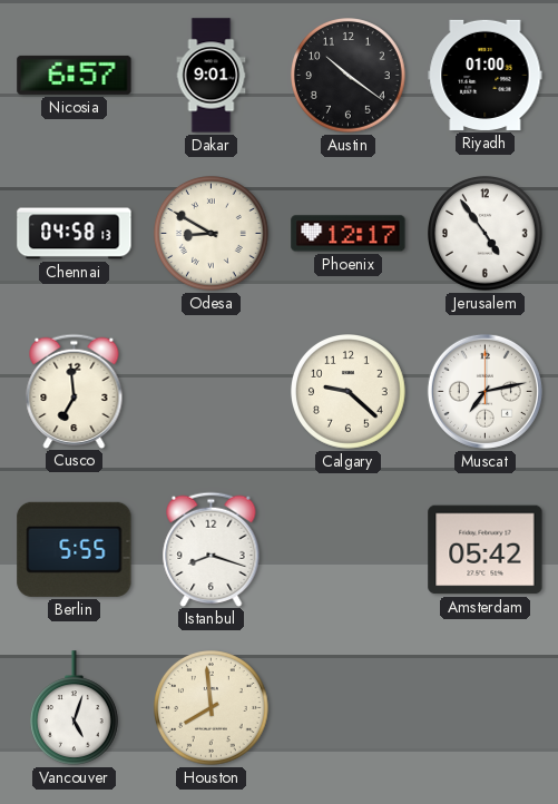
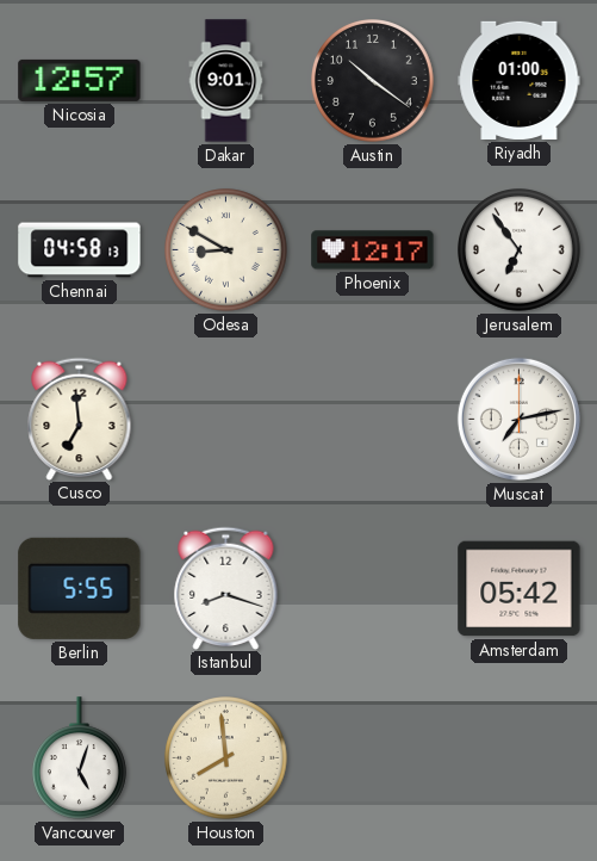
Nicosia: 6:57 -> 12:57 (80, 80)
Jerusalem: 4:54 -> 6:54 (520, 250)
Calgary: 9:22 -> none (349, 392)
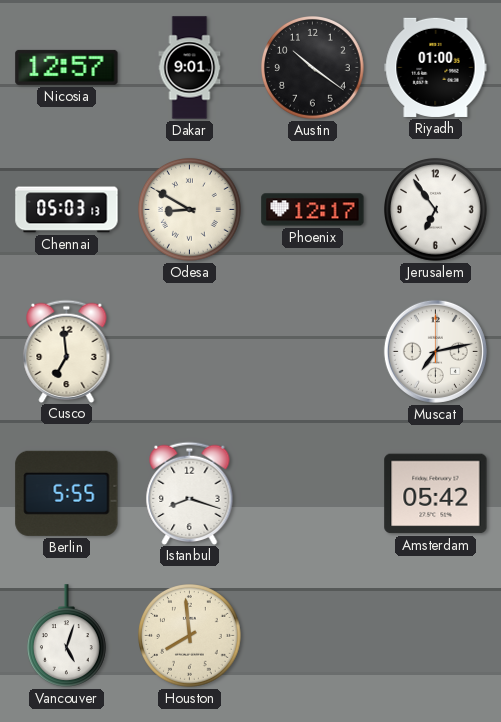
Chennai: 04:58 -> 05:03 (67, 210)
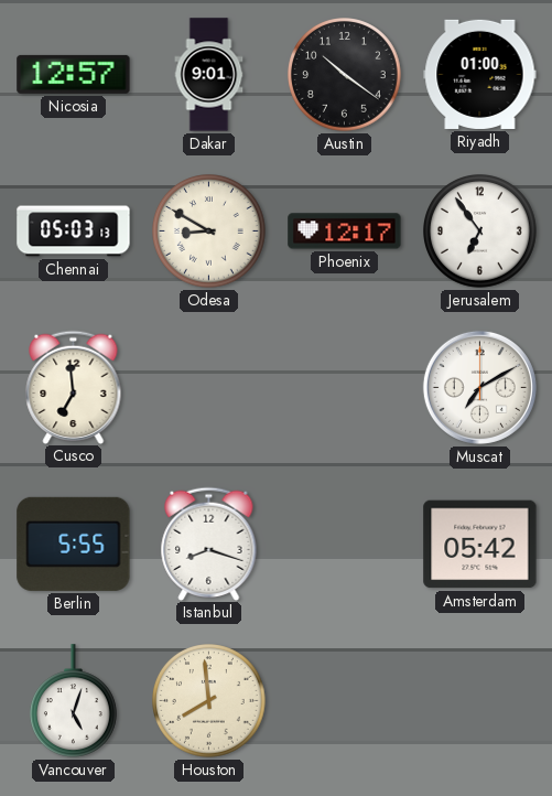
Muscat: 7:13 -> 7:10 (479, 387)
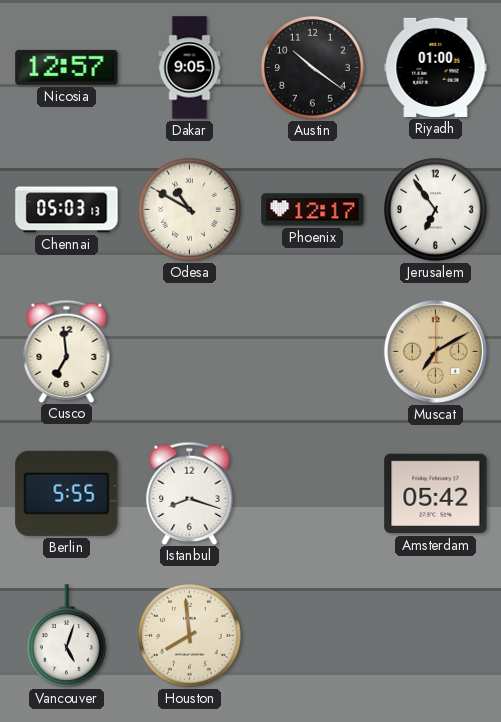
Dakar: 9:01 -> 9:05 (190, 68)
Odesa: 8:50 -> 10:50 (190, 210)
Muscat dial: white -> champagne (435, 351)
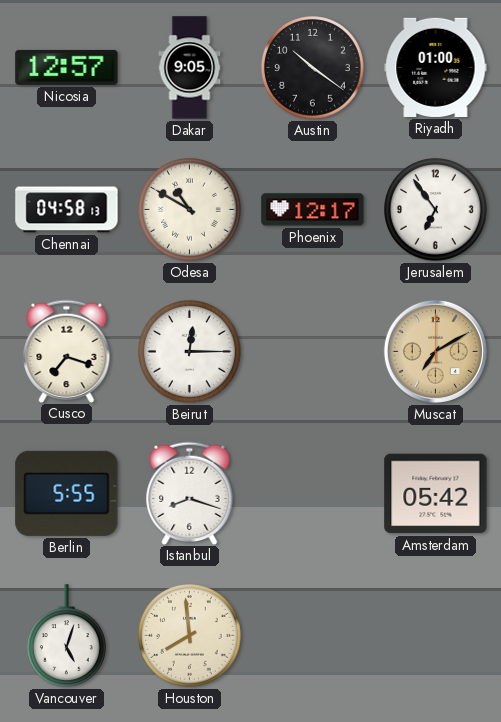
Chennai: 05:03 -> 04:58 (67, 210)
Cusco: 6:59 -> 7:18 (67, 351)
Beirut: none -> 12:15 (190, 352)
